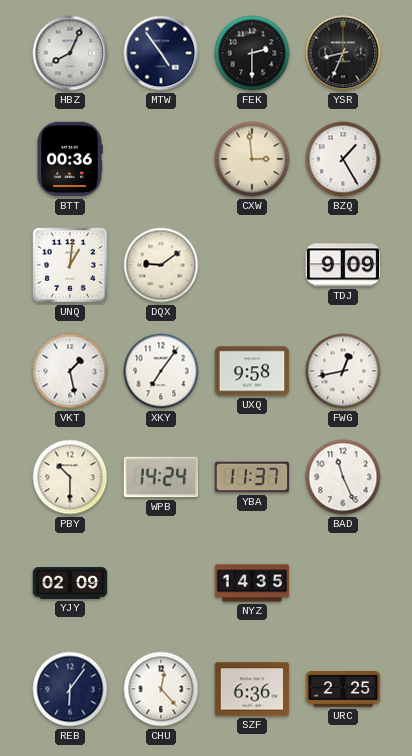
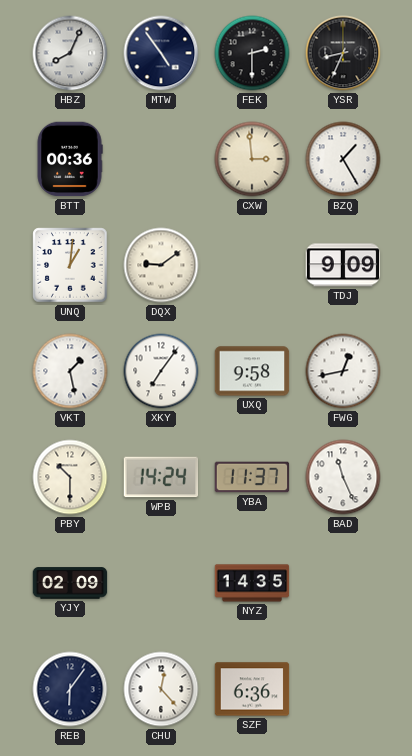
URC: 2:25 -> none (343, 690)
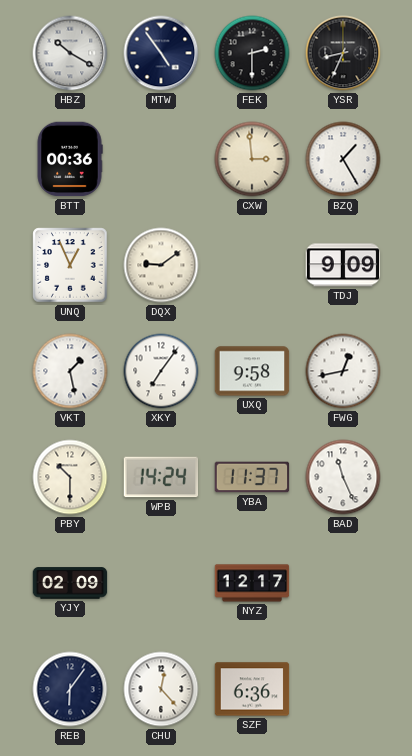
HBZ: 8:04 -> 10:20 (70, 53)
UNQ: 1:01 -> 12:56 (70, 265)
NYZ: 14:35 -> 12:17 (252, 583)
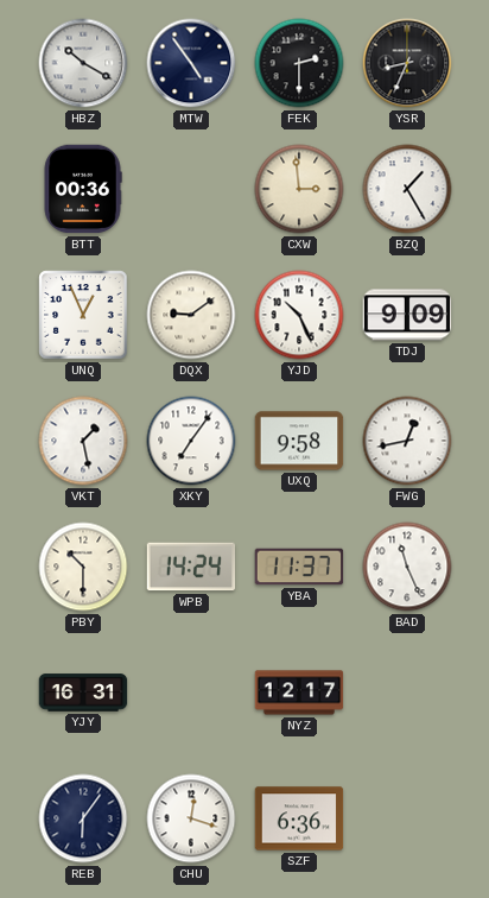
YJD: none -> 10:26 (299, 315)
YJY: 02:09 -> 16:31 (83, 693)
CHU: 12:23 -> 12:18 (191, 818)
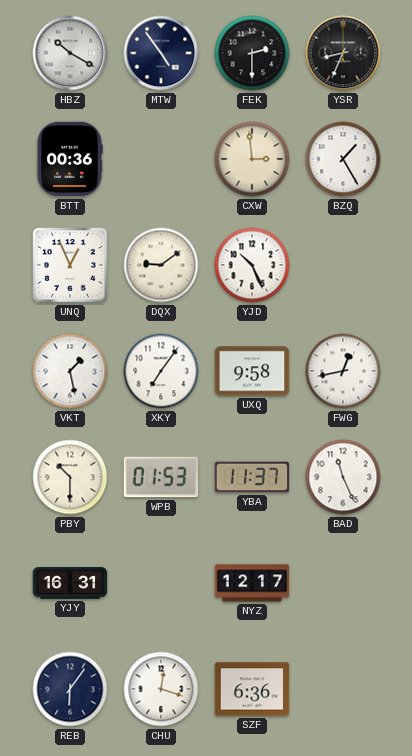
TDJ: 9:09 -> none (407, 315)
WPB: 14:24 -> 01:53 (161, 477)
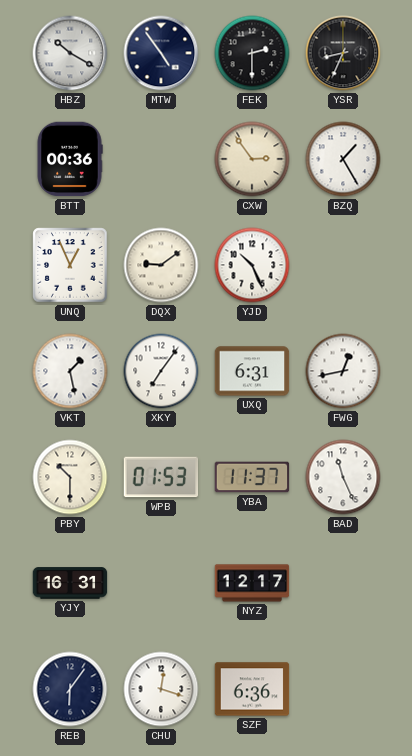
CXW: 2:59 -> 2:54 (252, 159)
UXQ: 9:58 -> 6:31 (252, 371)
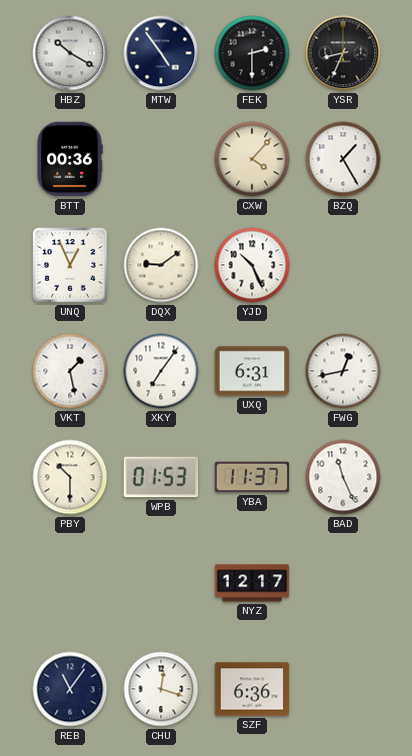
CXW: 2:54 -> 4:07 (252, 159)
YJY: 16:31 -> none (70, 583)
REB: 6:06 -> 11:06 (70, 689)
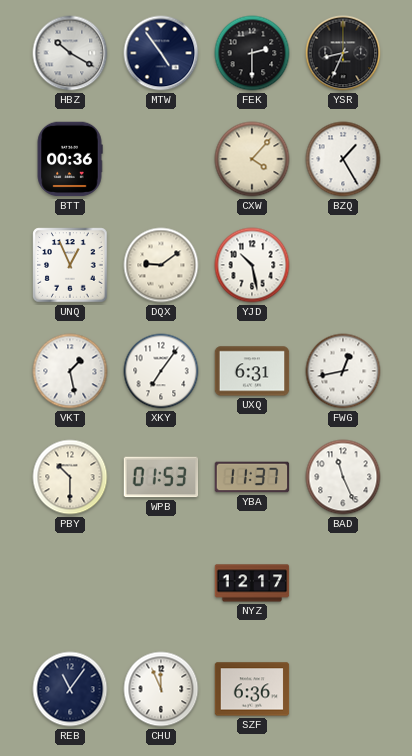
YJD: 10:26 -> 10:28 (252, 265)
CHU: 12:18 -> 11:56 (161, 689)
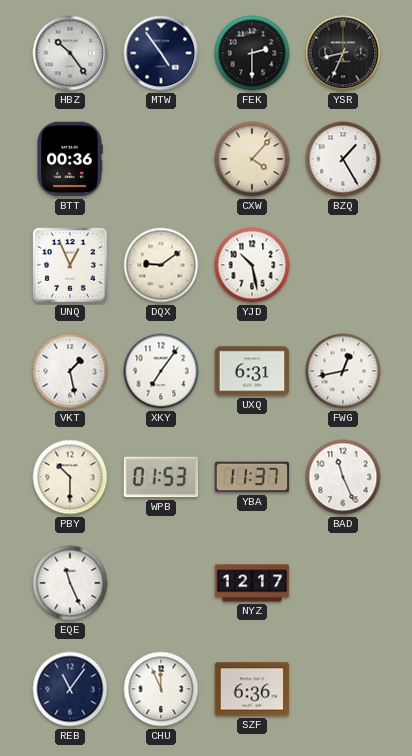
HBZ: 10:20 -> 10:24 (70, 53)
EQE: none -> 11:26 (70, 583)
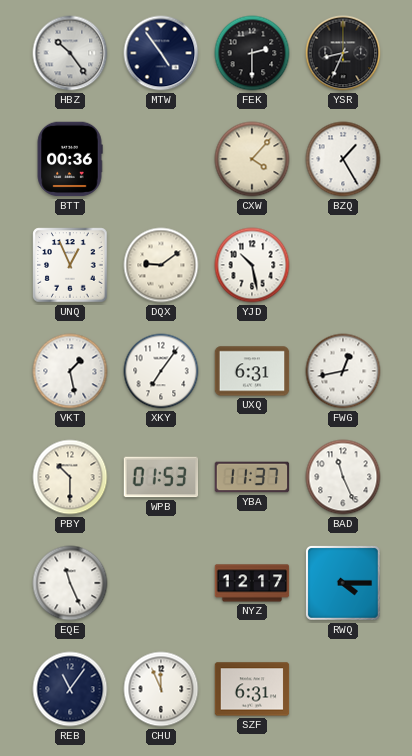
RWQ: none -> 4:15 (344, 584)
SZF: 6:36 -> 6:31 (252, 689)
